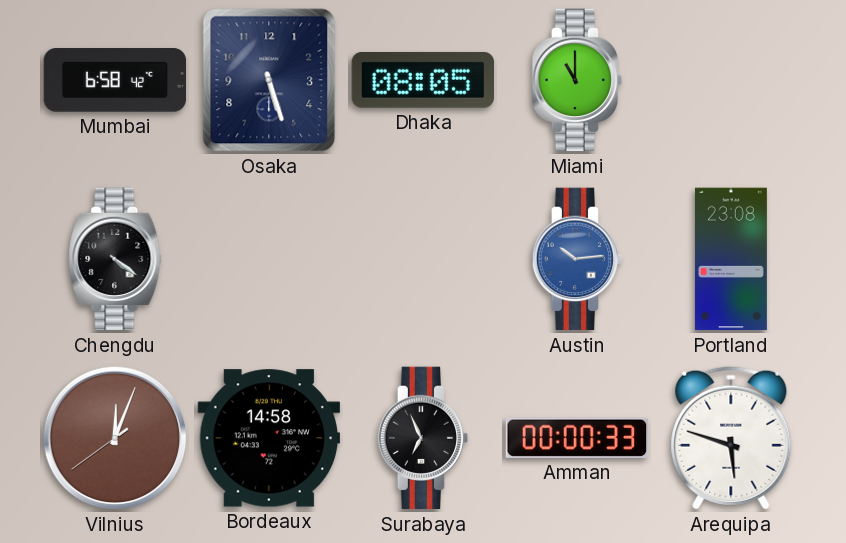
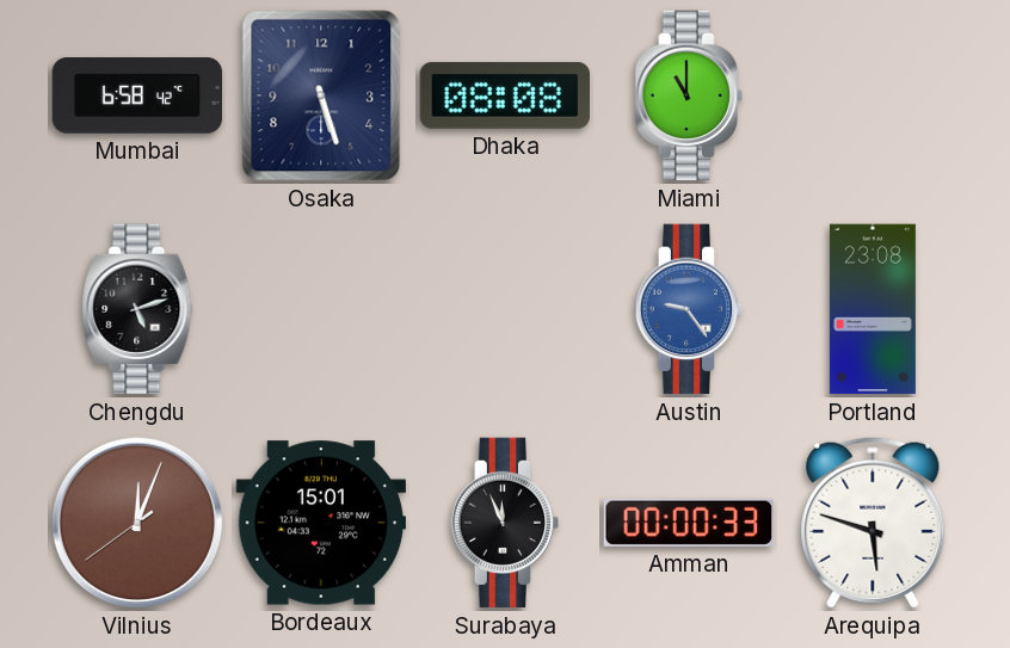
Dhaka: 08:05 -> 08:08 (504, 95)
Chengdu: 4:21 -> 5:12 (137, 309)
Austin: 10:14 -> 9:24 (689, 309)
Bordeaux: 14:58 -> 15:01 (321, 523)
Surabaya: 6:56 -> 11:56 (505, 523)
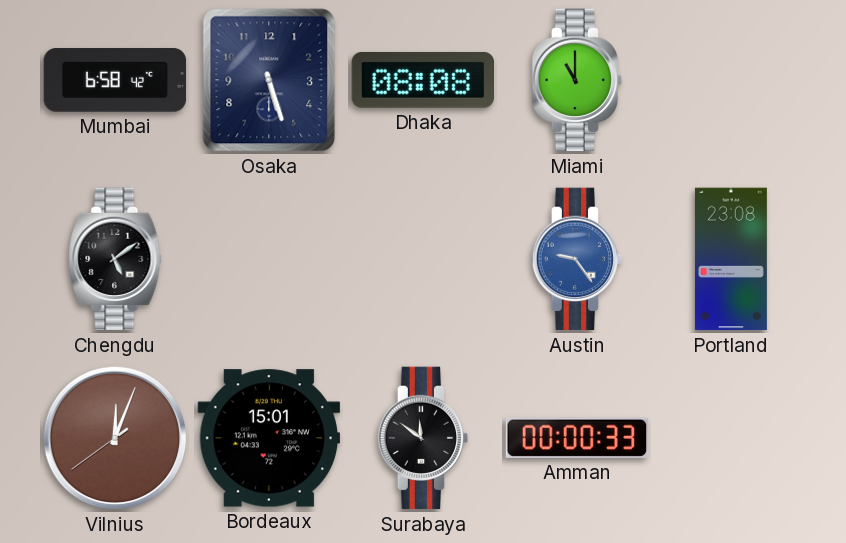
Chengdu: 5:12 -> 5:09 (115, 259)
Surabaya: 11:56 -> 11:51 (423, 438)
Arequipa: 5:48 -> none (873, 523)
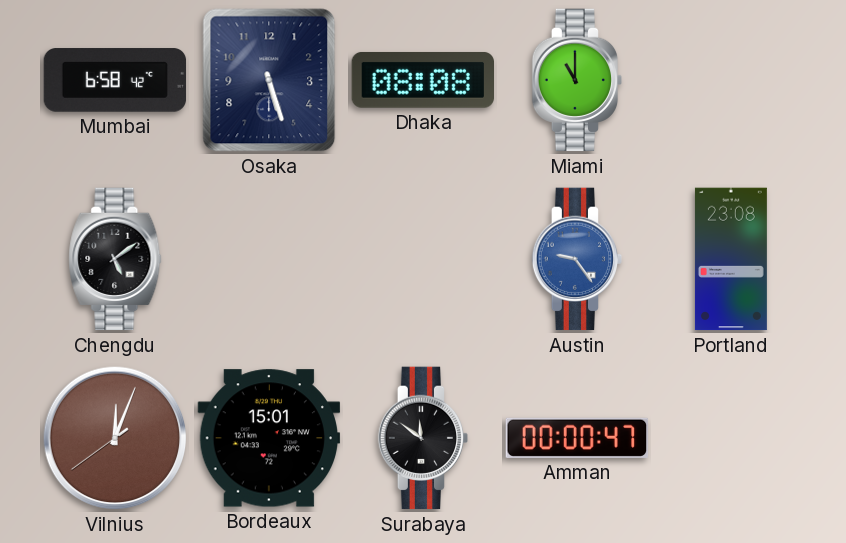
Amman: 00:00:33 -> 00:00:47 (577, 438)
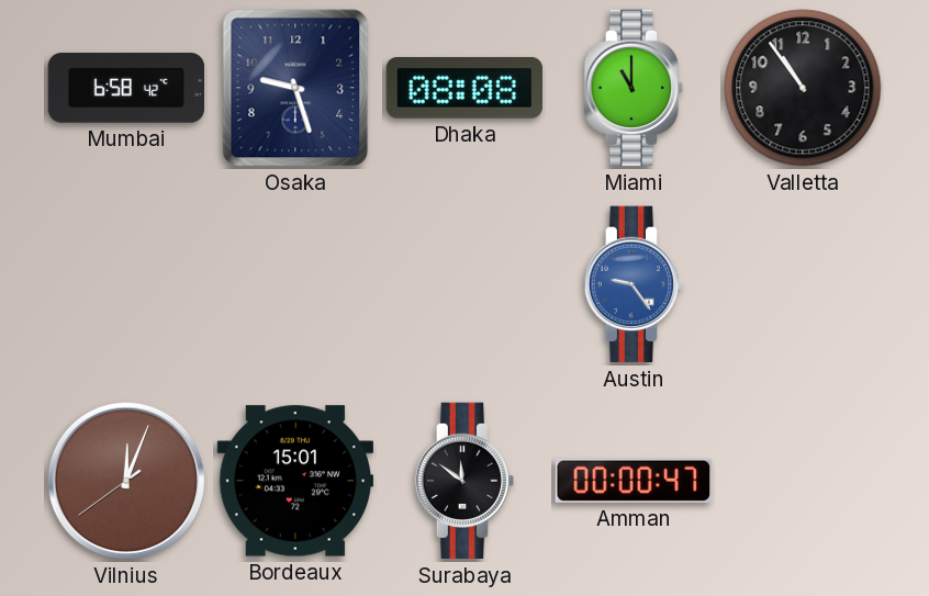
Osaka: 5:27 -> 9:27 (295, 88)
Valletta: none -> 10:54 (803, 88)
Chengdu: 5:09 -> none (115, 259)
Portland: 23:08 -> none (731, 259)
